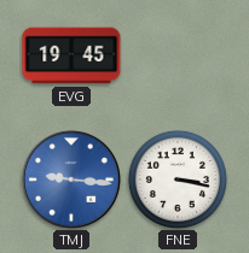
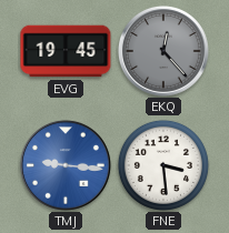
EKQ: none -> 12:23 (163, 51)
FNE: 3:17 -> 3:29 (163, 165)
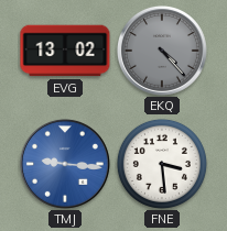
EVG: 19:45 -> 13:02 (65, 51)
EKQ: 12:23 -> 4:23 (162, 51)
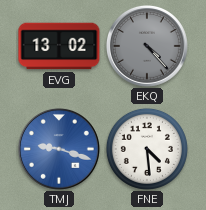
TMJ: 9:16 -> 9:18 (59, 149)
FNE: 3:29 -> 4:29 (147, 149)
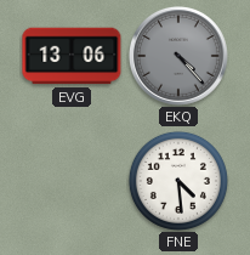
EVG: 13:02 -> 13:06 (72, 56)
TMJ: 9:18 -> none (59, 149)
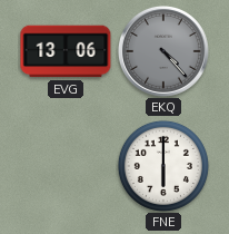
FNE: 4:29 -> 6:00 (163, 166)
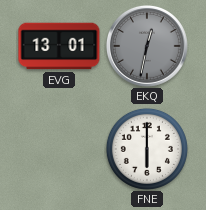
EVG: 13:06 -> 13:01 (59, 46)
EKQ: 4:23 -> 12:32 (147, 46)
